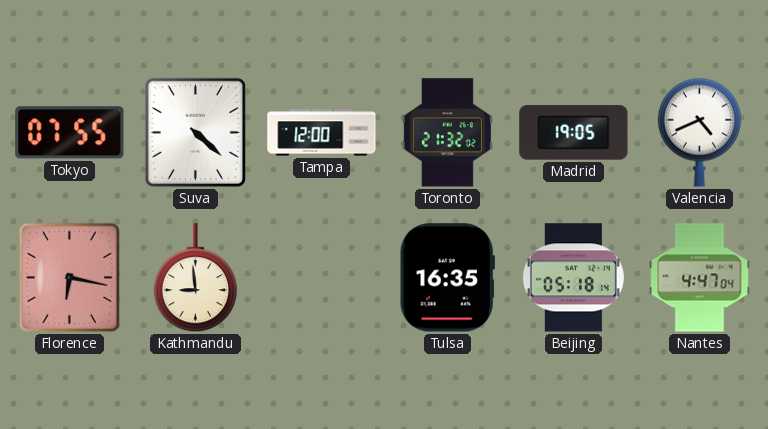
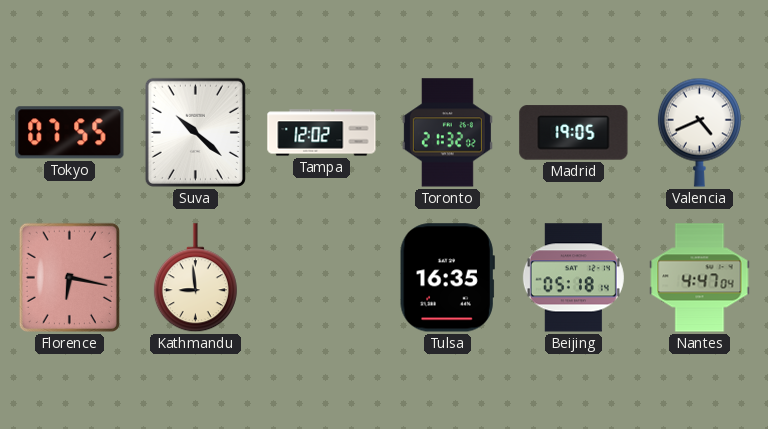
Suva: 4:22 -> 10:22 (195, 132)
Tampa: 12:00 -> 12:02 (322, 133)
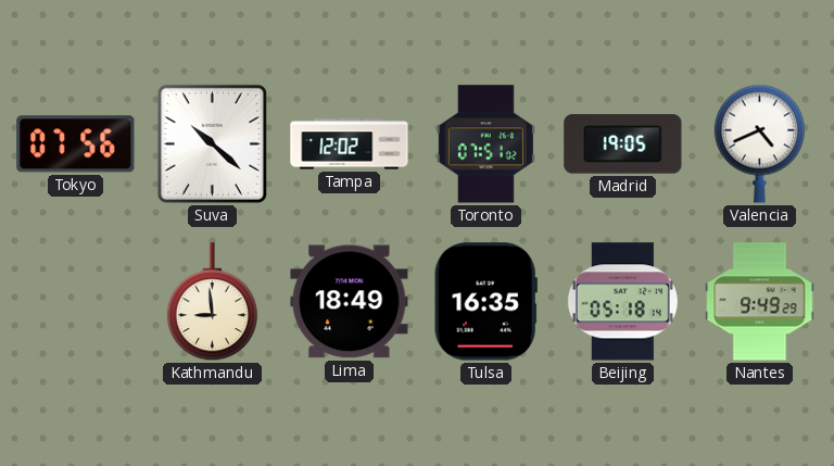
Tokyo: 07:55 -> 07:56 (76, 144)
Toronto: 21:32 -> 07:51 (485, 144)
Florence: 6:17 -> none (69, 277)
Lima: none -> 18:49 (350, 302)
Nantes: 4:47 -> 9:49 (760, 302)
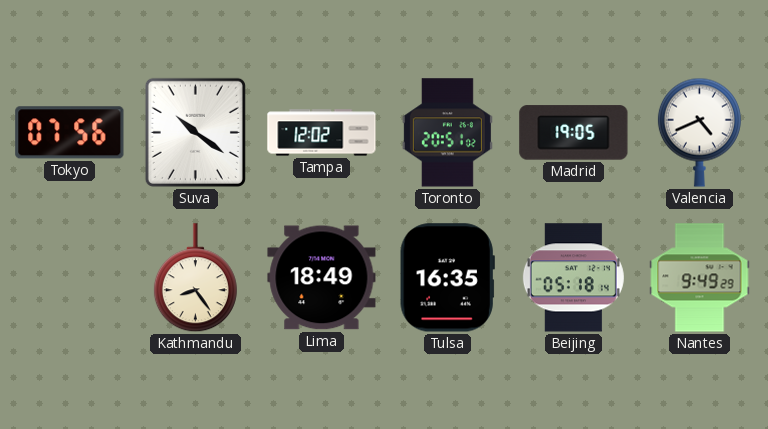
Suva: 10:22 -> 10:21 (195, 132)
Toronto: 07:51 -> 20:51 (447, 133)
Kathmandu: 8:59 -> 8:24 (195, 278)
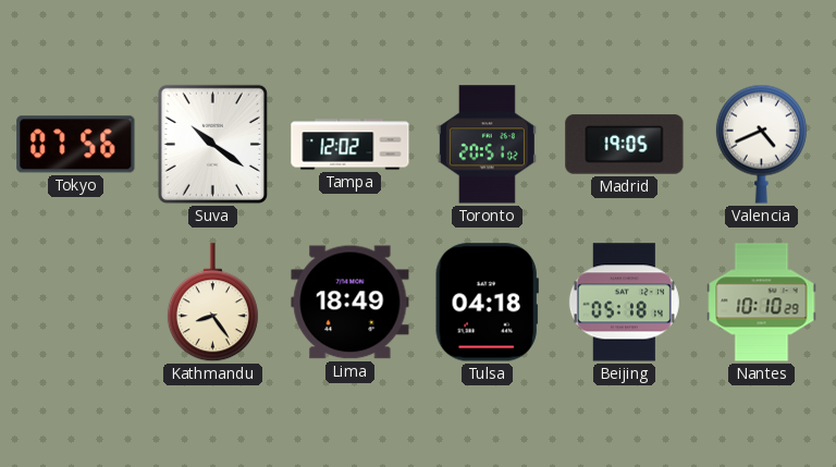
Tulsa: 16:35 -> 04:18 (487, 303)
Nantes: 9:49 -> 10:10 (762, 303)
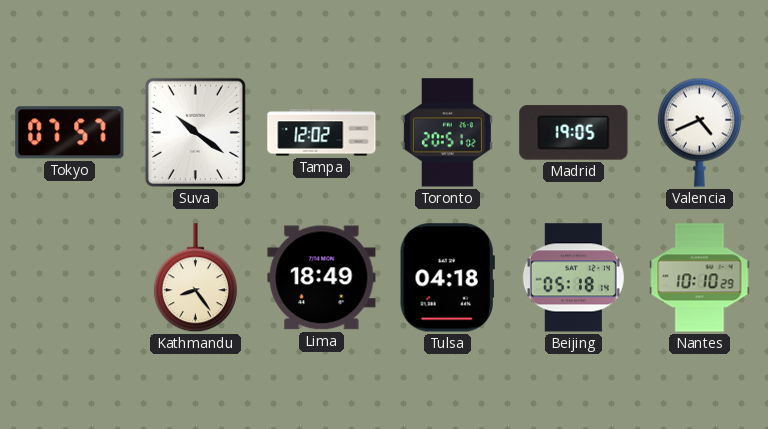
Tokyo: 07:56 -> 07:57 (70, 133)
